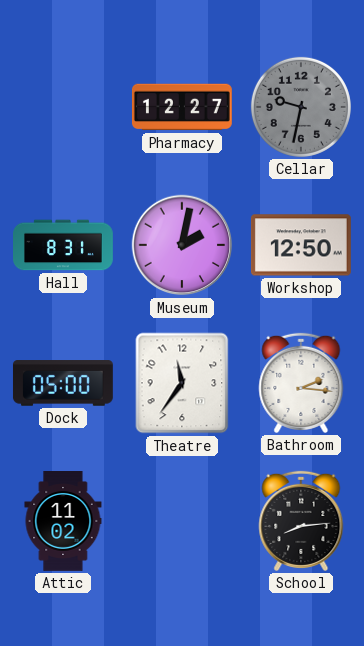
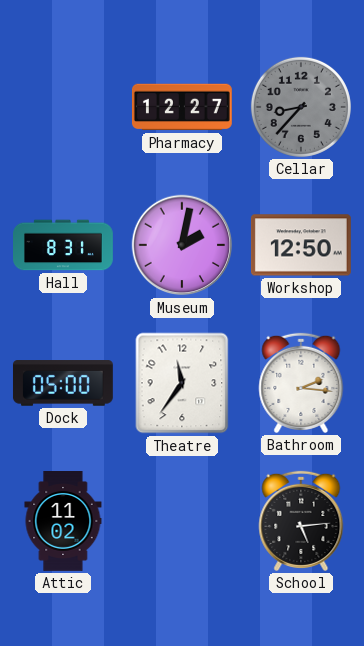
Cellar: 9:32 -> 8:37 (301, 107)
School: 8:14 -> 5:14 (301, 521)
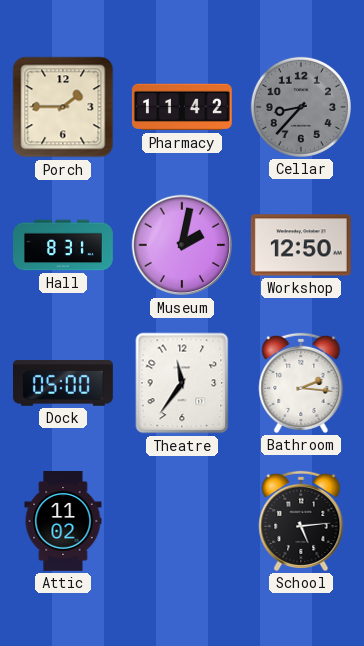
Porch: none -> 1:45 (63, 107)
Pharmacy: 12:27 -> 11:42 (182, 107)
